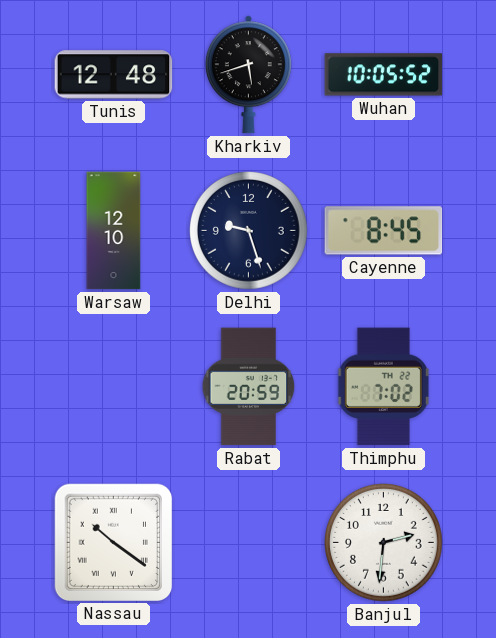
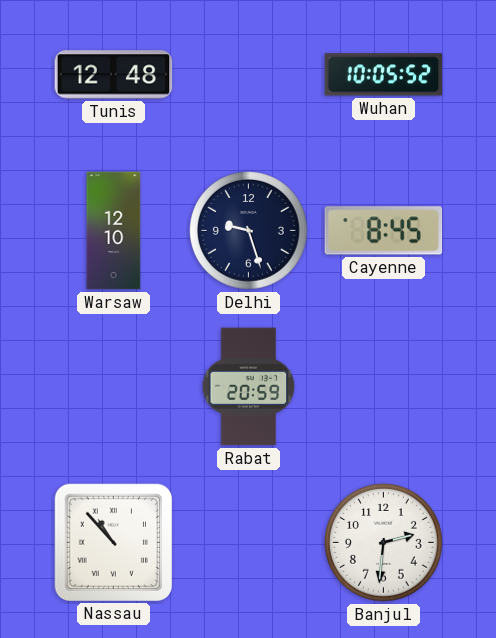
Kharkiv: 5:42 -> none (248, 75)
Thimphu: 7:02 -> none (383, 387)
Nassau: 10:21 -> 10:53 (113, 542)
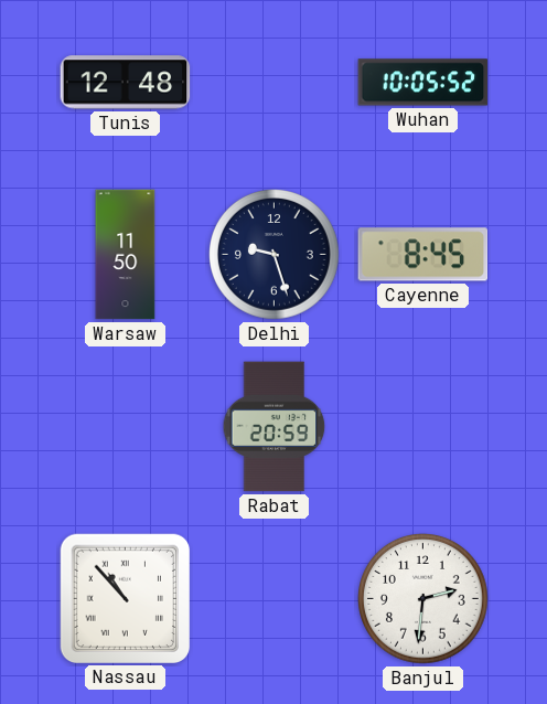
Warsaw: 12:10 -> 11:50 (126, 255)
